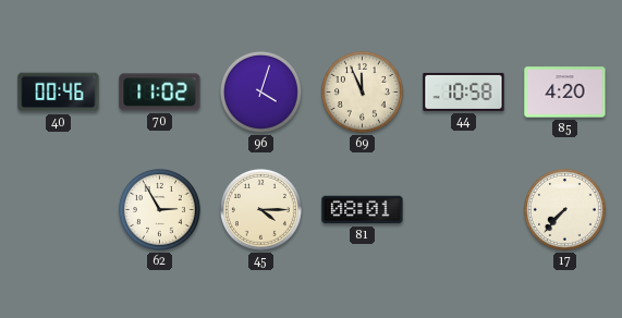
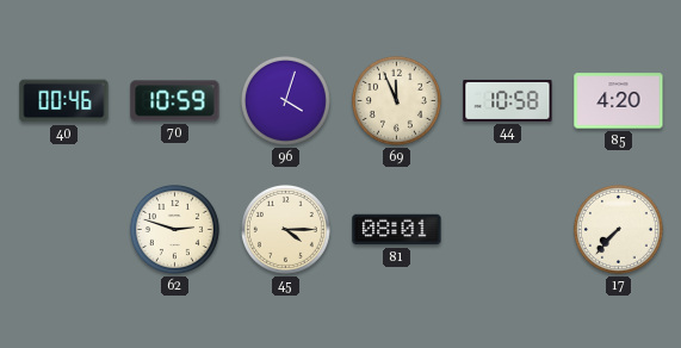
70: 11:02 -> 10:59 (175, 101)
62: 2:55 -> 2:48 (174, 229)
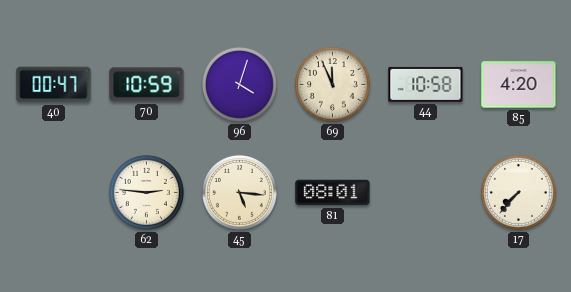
40: 00:46 -> 00:47 (54, 85)
62: 2:48 -> 2:46 (146, 192)
45: 4:15 -> 5:16 (239, 192)
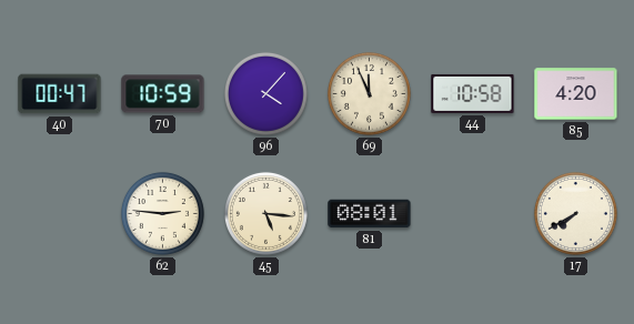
96: 4:03 -> 4:07 (265, 93)
17: 7:37 -> 7:40 (575, 213)
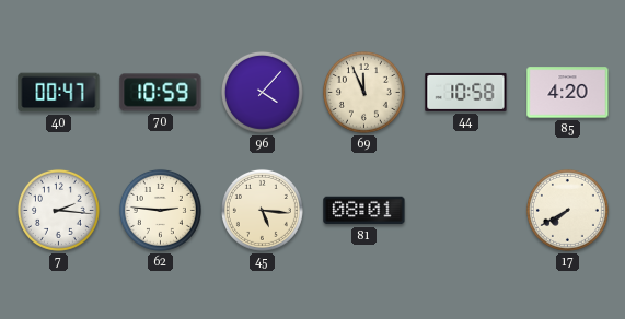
7: none -> 2:16 (58, 210)
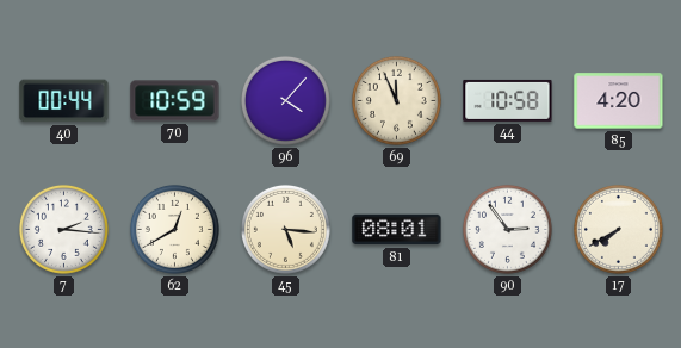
40: 00:47 -> 00:44 (64, 101)
62: 2:46 -> 12:40 (174, 229)
90: none -> 2:54 (507, 229)
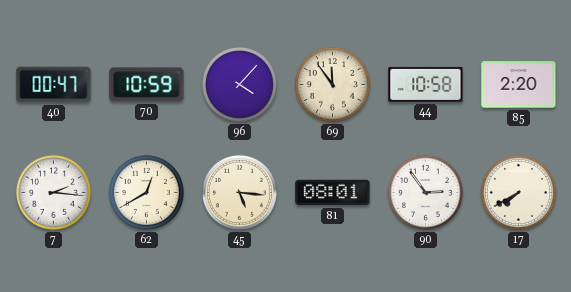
40: 00:44 -> 00:47 (54, 85)
69: 11:56 -> 11:54 (332, 84)
85: 4:20 -> 2:20 (519, 85)
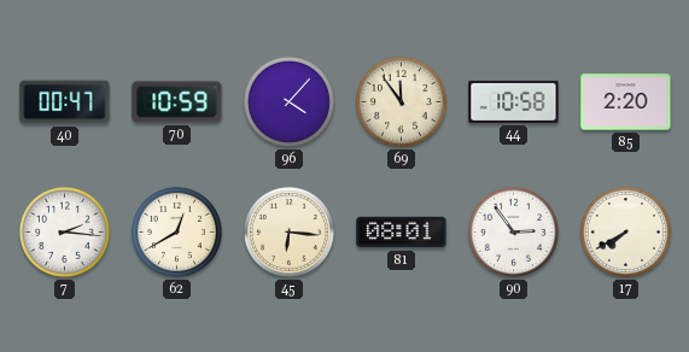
45: 5:16 -> 6:16 (288, 231)
